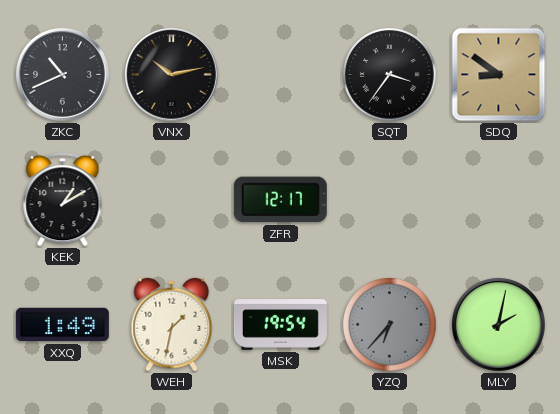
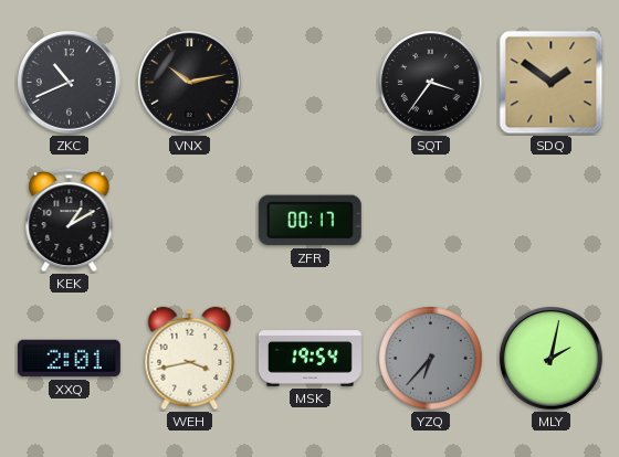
SDQ: 8:51 -> 1:51 (552, 83)
ZFR: 12:17 -> 00:17 (309, 221)
XXQ: 1:49 -> 2:01 (69, 359)
WEH: 1:32 -> 3:43 (190, 359)
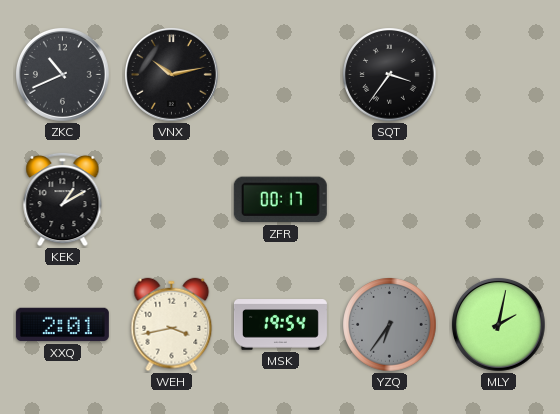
SDQ: 1:51 -> none (552, 83)
YZQ: 6:37 -> 6:36 (390, 325)
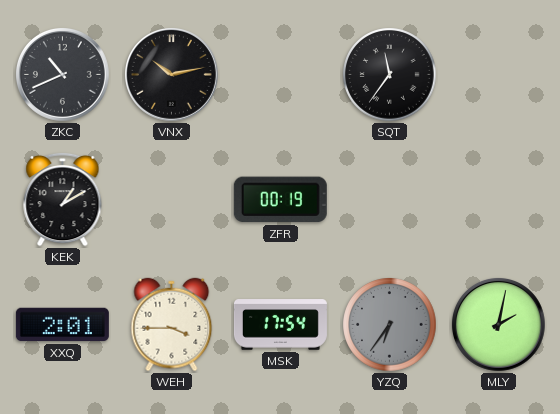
SQT: 3:36 -> 11:36 (390, 75)
ZFR: 00:17 -> 00:19 (280, 200)
WEH: 3:43 -> 3:45 (172, 325)
MSK: 19:54 -> 17:54 (280, 325)
